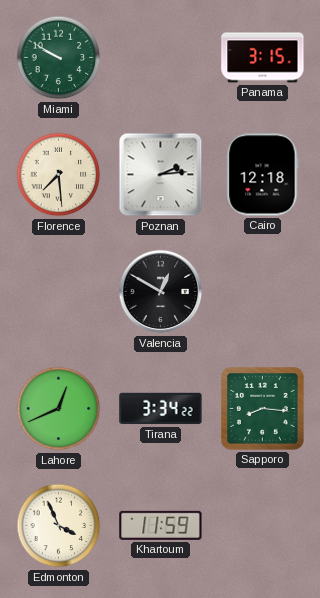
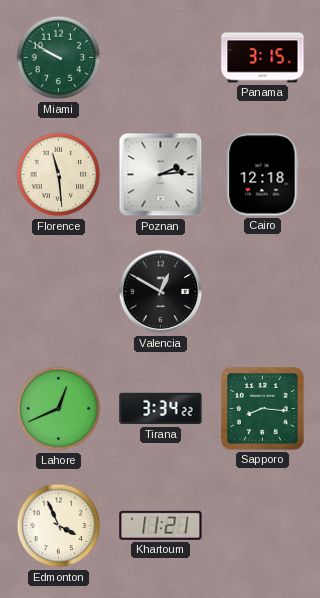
Florence: 7:29 -> 11:29 (59, 175)
Khartoum: 11:59 -> 11:21 (161, 525)
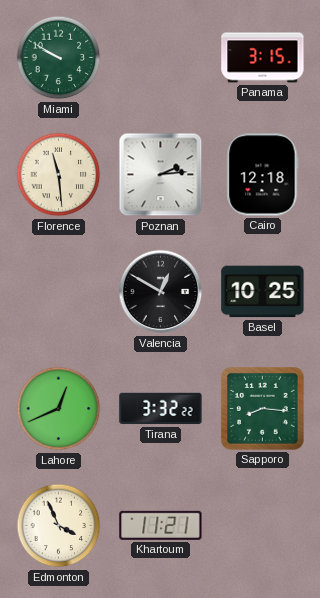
Basel: none -> 10:25 (263, 292)
Tirana: 3:34 -> 3:32 (161, 409)
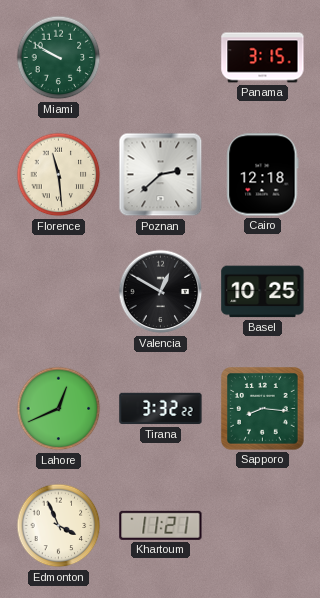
Poznan: 2:14 -> 2:38 (161, 175)
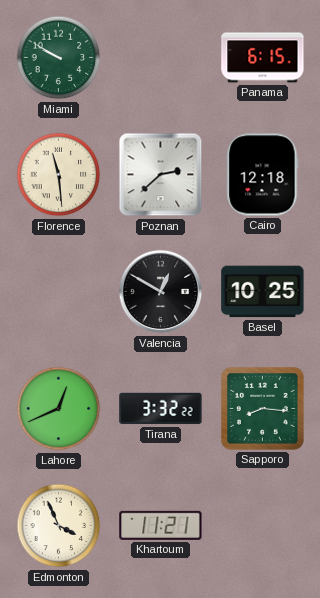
Panama: 3:15 -> 6:15 (263, 58)
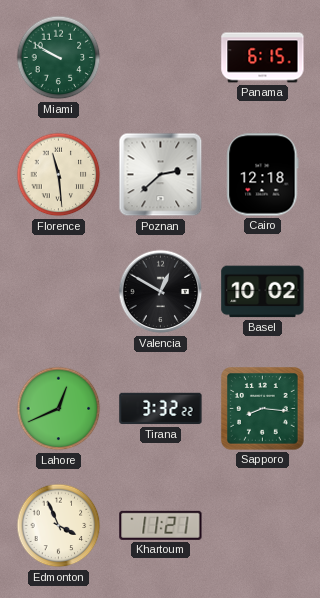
Basel: 10:25 -> 10:02 (263, 292)
